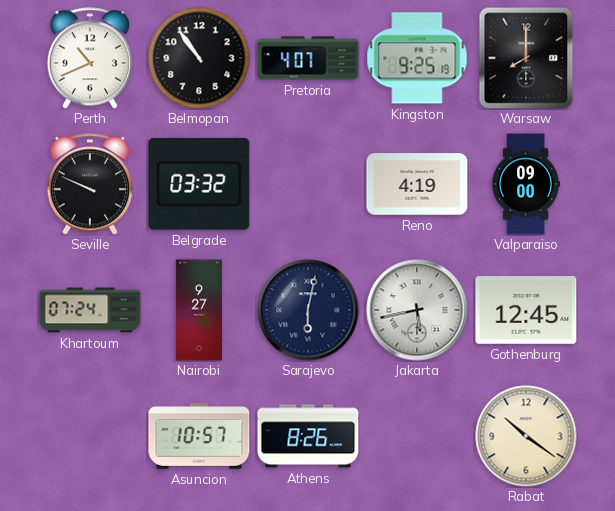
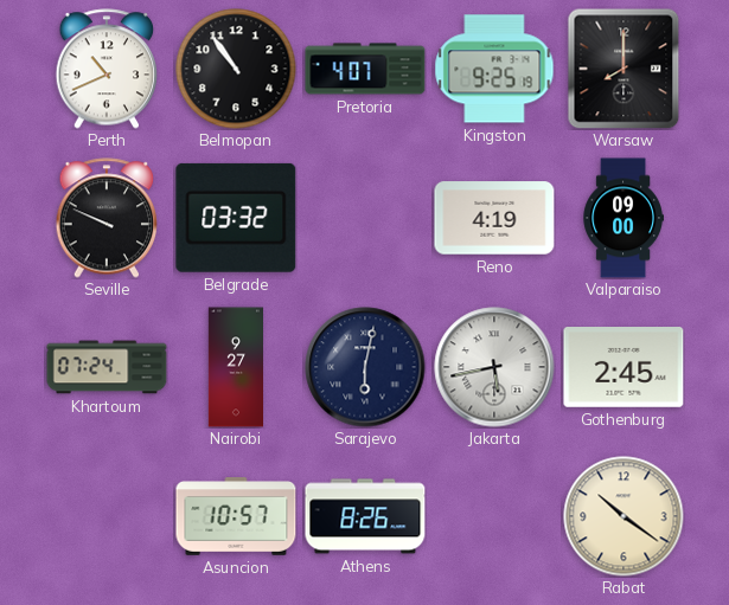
Gothenburg: 12:45 -> 2:45 (624, 368)
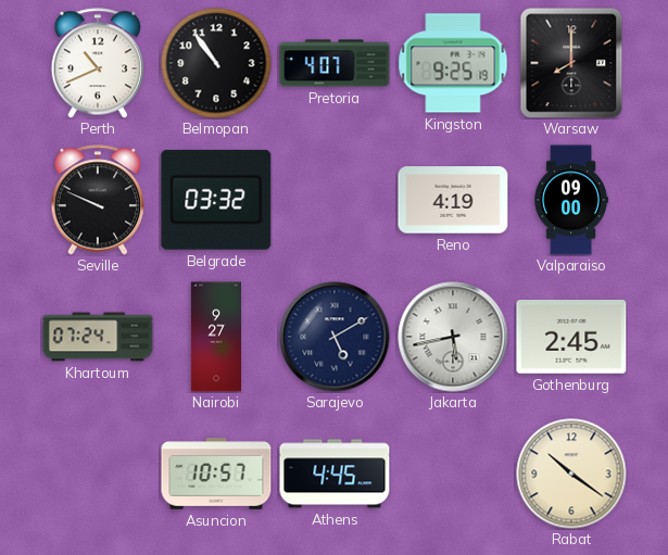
Sarajevo: 6:02 -> 5:10 (335, 337)
Athens: 8:26 -> 4:45 (335, 474)
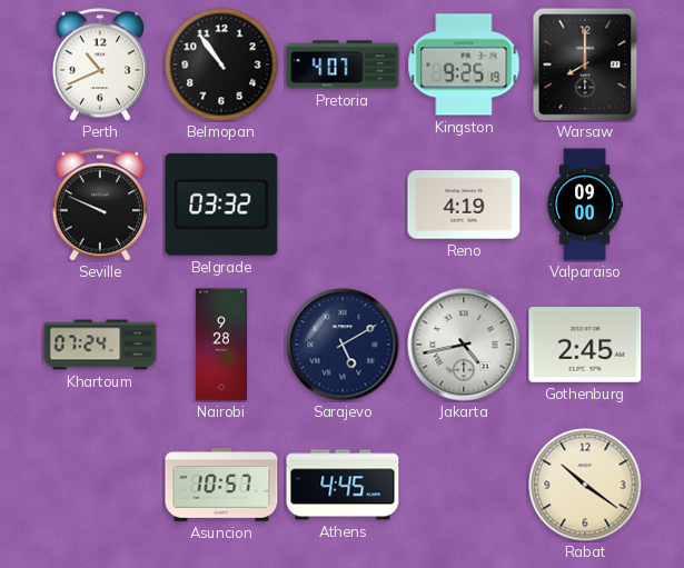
Nairobi: 9:27 -> 9:28 (220, 345)
Jakarta: 5:43 -> 4:43 (464, 345)
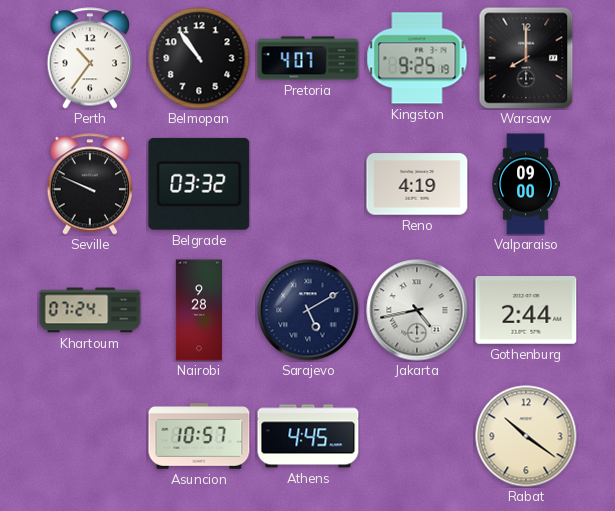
Perth: 10:41 -> 10:36 (90, 58)
Gothenburg: 2:45 -> 2:44 (526, 311)
